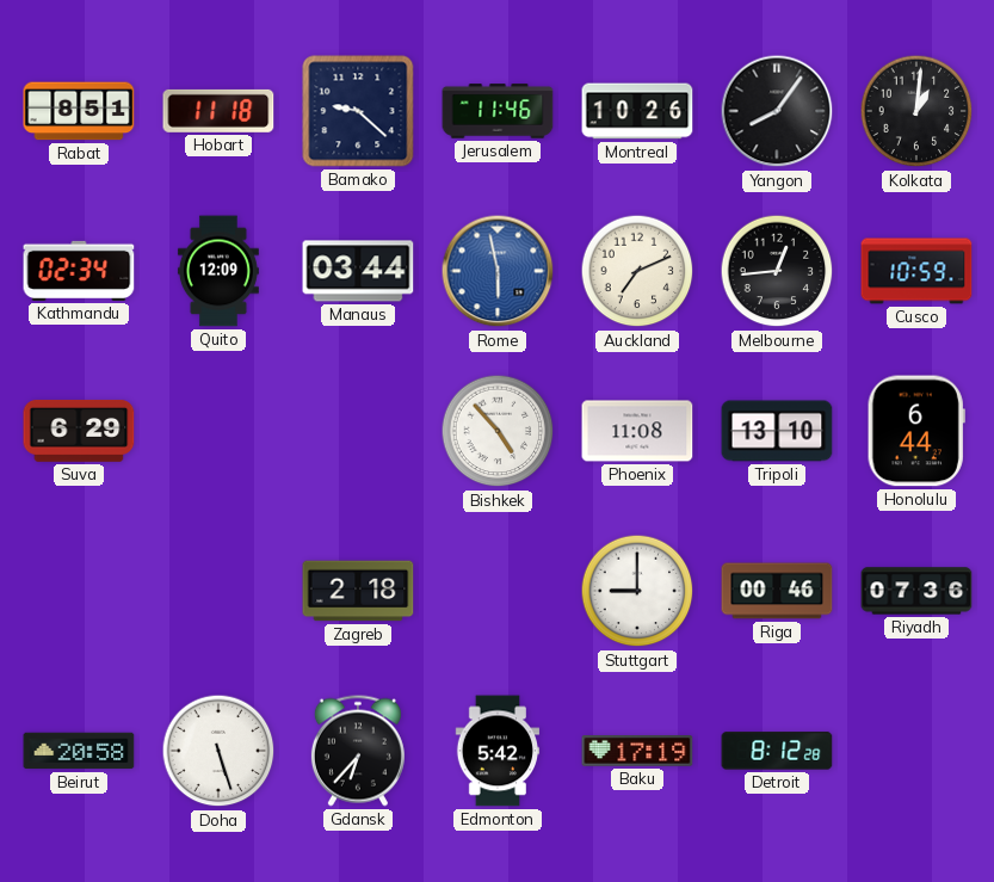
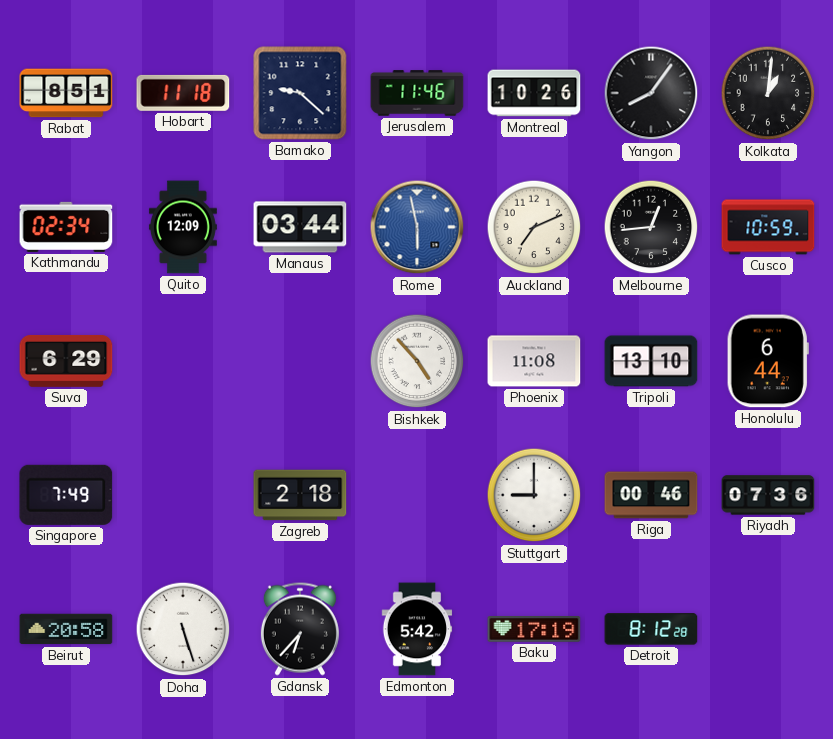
Singapore: none -> 7:49 (66, 495)
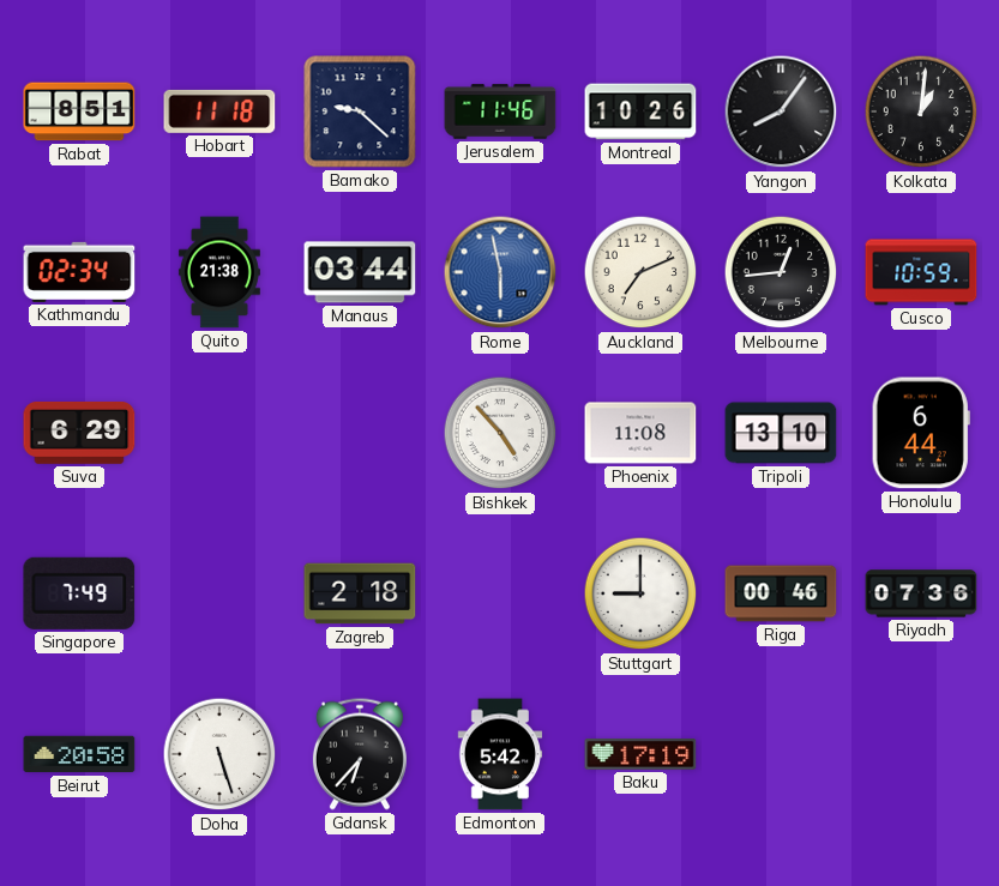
Quito: 12:09 -> 21:38 (219, 272)
Detroit: 8:12 -> none (651, 629)
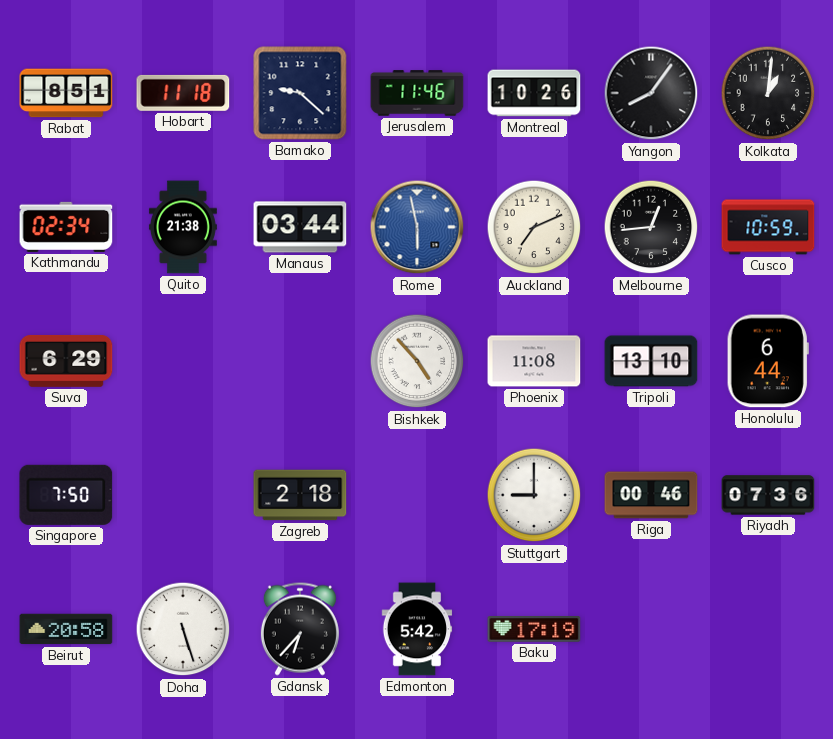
Singapore: 7:49 -> 7:50 (66, 495)
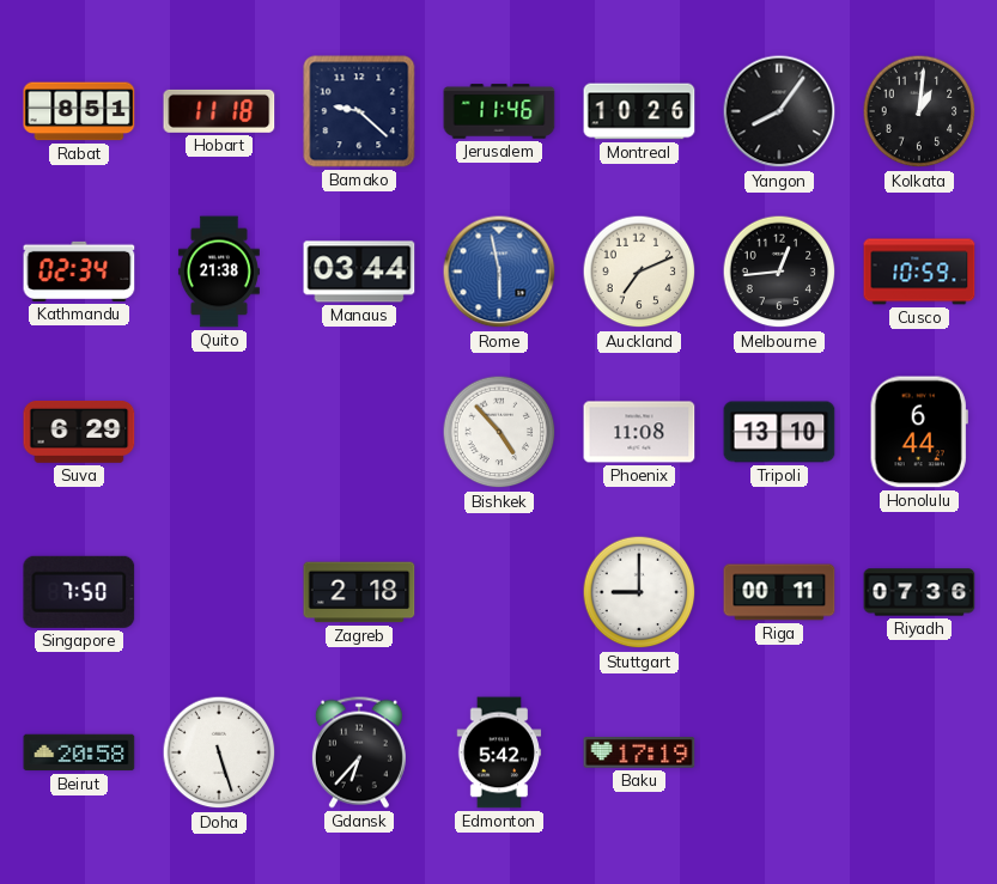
Riga: 00:46 -> 00:11 (779, 592)
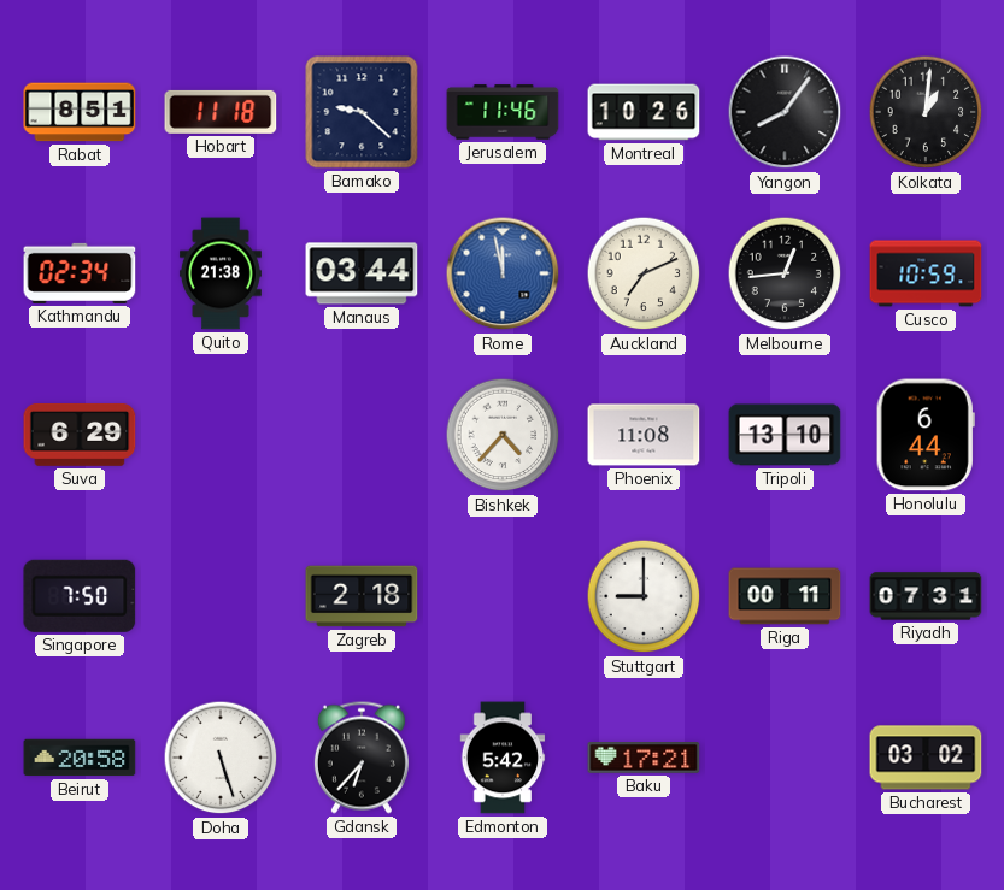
Rome: 5:58 -> 11:58 (503, 273)
Bishkek: 4:53 -> 4:37 (503, 435)
Riyadh: 07:36 -> 07:31 (926, 596)
Baku: 17:19 -> 17:21 (644, 758)
Bucharest: none -> 03:02 (926, 758)
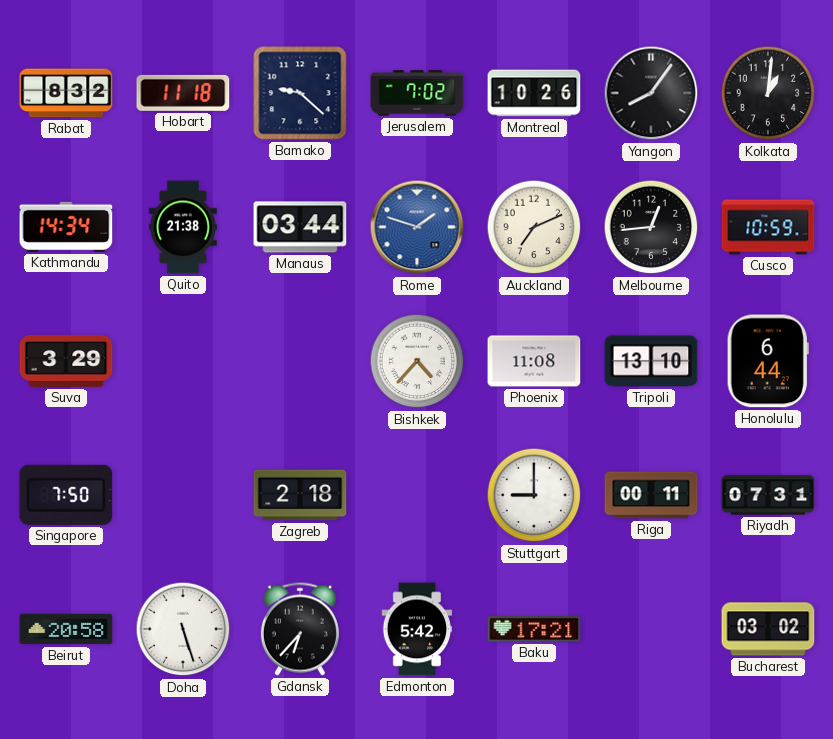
Rabat: 8:51 -> 8:32 (66, 93)
Jerusalem: 11:46 -> 7:02 (417, 93)
Kathmandu: 02:34 -> 14:34 (66, 227)
Rome: 11:58 -> 1:48 (417, 227)
Suva: 6:29 -> 3:29 (66, 361)
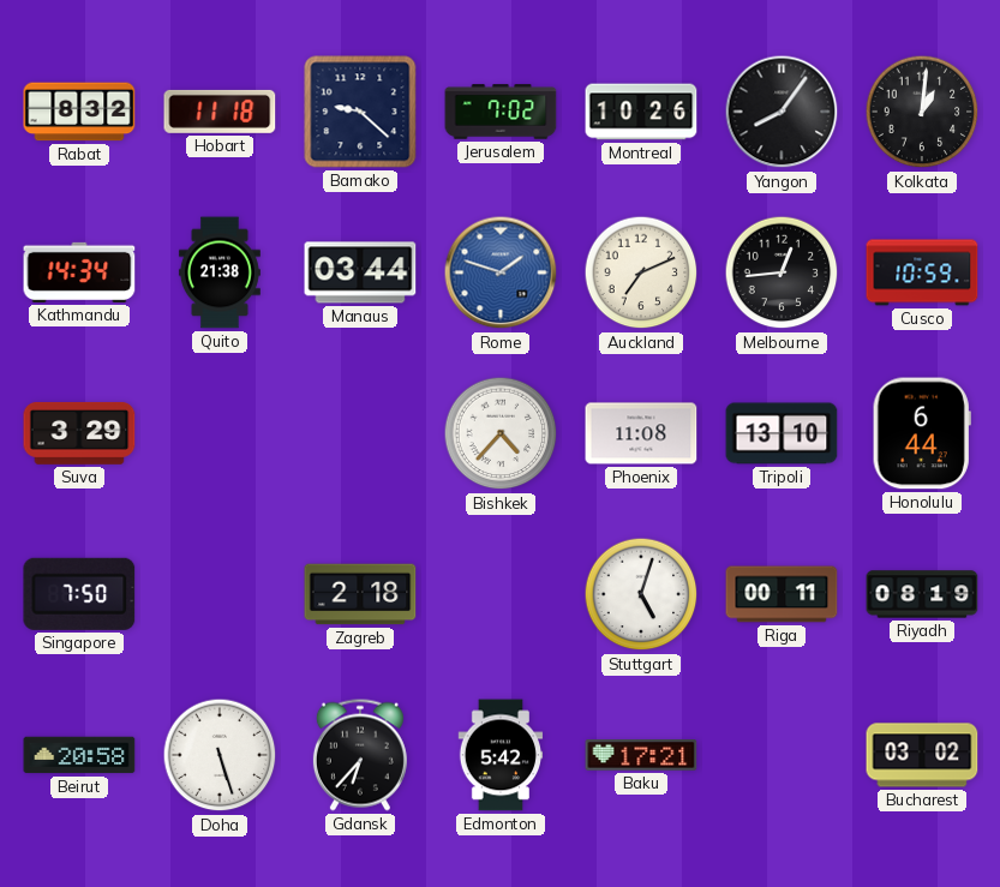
Stuttgart: 9:00 -> 5:03 (641, 594)
Riyadh: 07:31 -> 08:19 (922, 594)
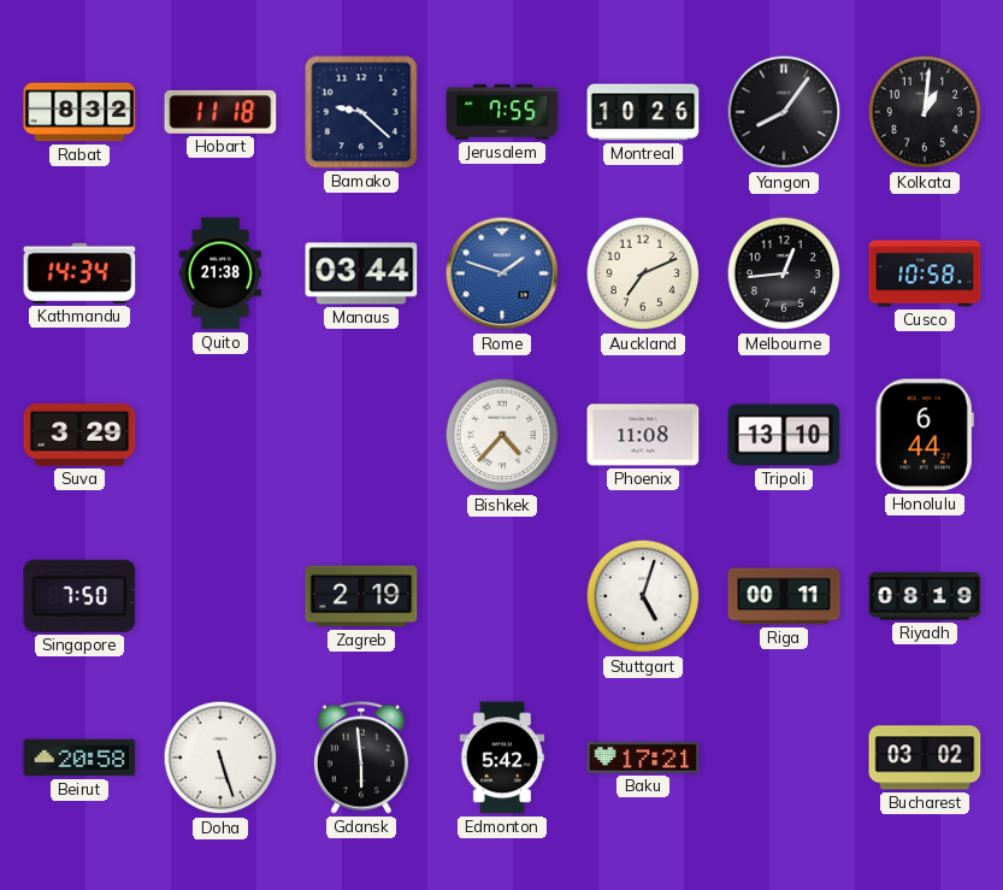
Jerusalem: 7:02 -> 7:55 (502, 112)
Cusco: 10:59 -> 10:58 (925, 273)
Zagreb: 2:18 -> 2:19 (361, 596)
Gdansk: 6:37 -> 5:59 (361, 758)
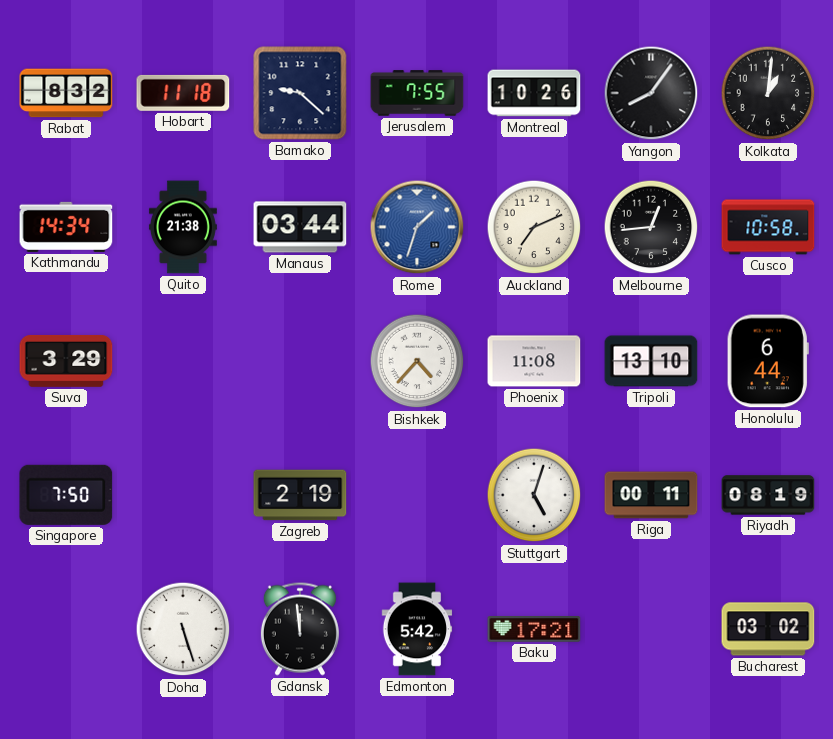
Rome: 1:48 -> 1:33 (417, 227)
Beirut: 20:58 -> none (79, 758)
Gdansk: 5:59 -> 11:59 (300, 629)
